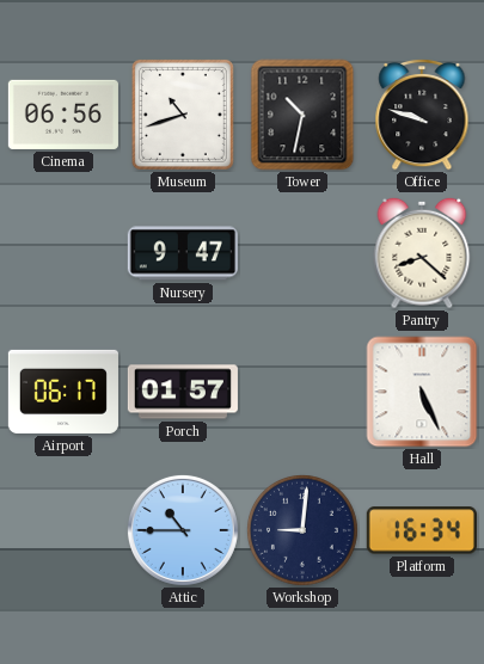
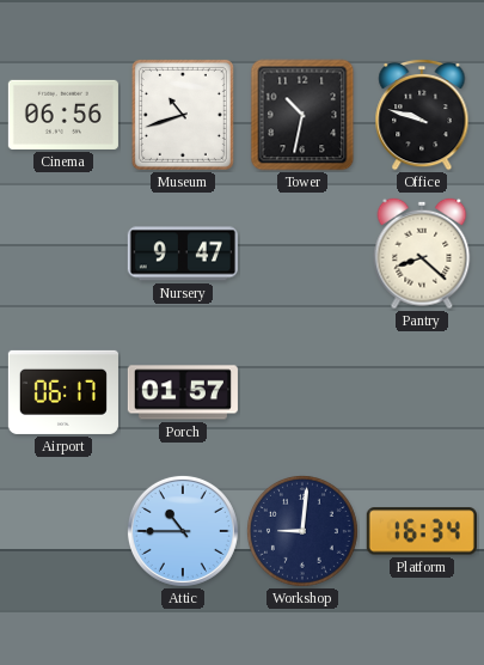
Hall: 5:26 -> none (422, 392)
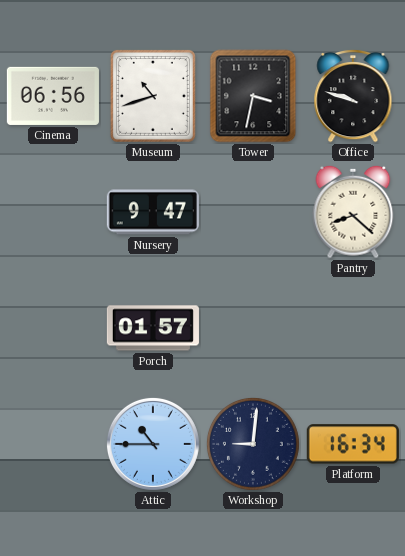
Tower: 10:32 -> 3:32 (253, 96)
Airport: 06:17 -> none (63, 392)
